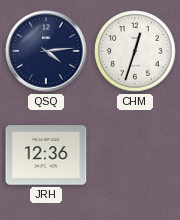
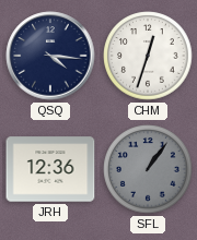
QSQ: 4:14 -> 4:16 (50, 56)
SFL: none -> 1:06 (148, 169)
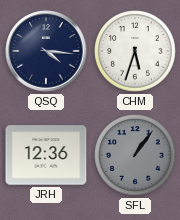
CHM: 12:33 -> 5:33 (135, 51)
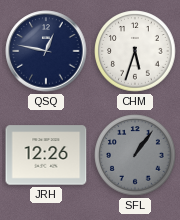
QSQ: 4:16 -> 12:47 (46, 51)
JRH: 12:36 -> 12:26 (46, 155)
